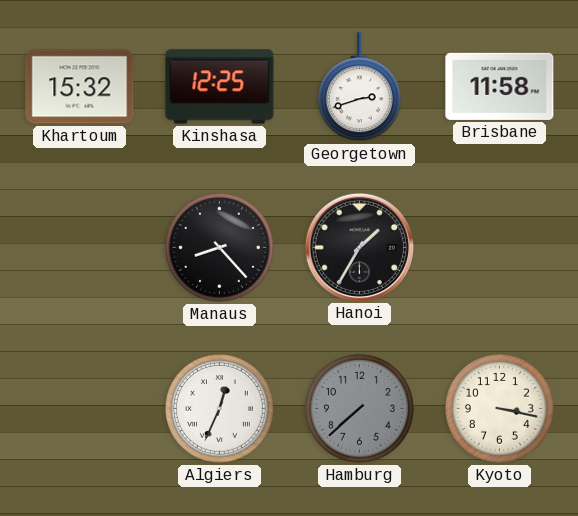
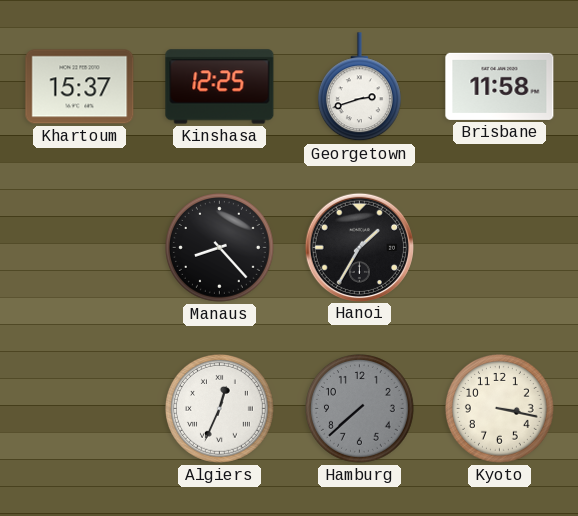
Khartoum: 15:32 -> 15:37 (80, 87)
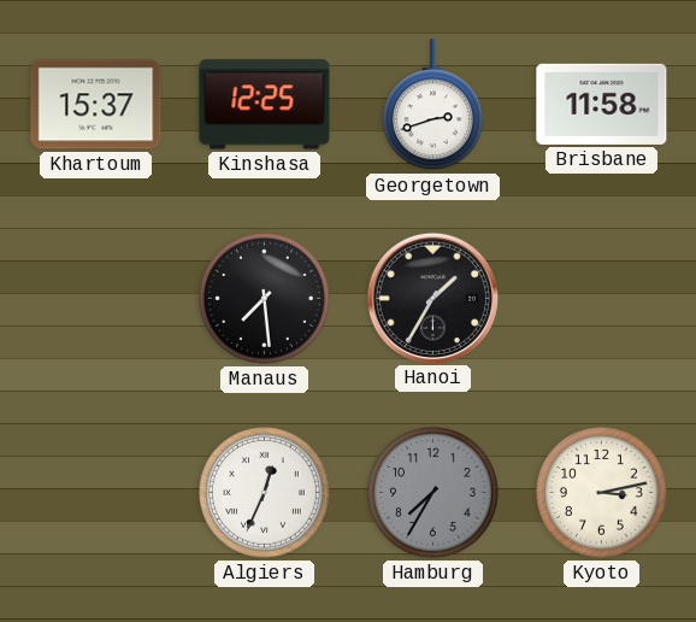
Manaus: 8:23 -> 7:29 (265, 299)
Hamburg: 7:38 -> 7:35 (433, 493)
Kyoto: 3:17 -> 3:13 (602, 493)
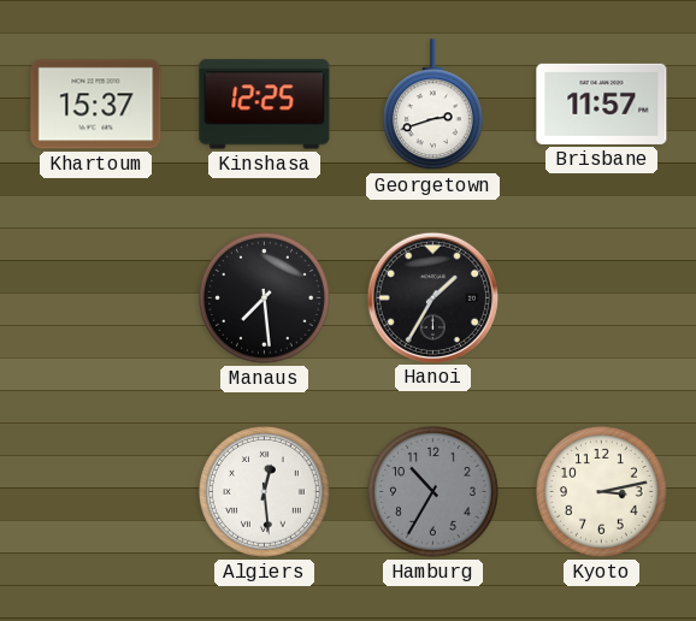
Brisbane: 11:58 -> 11:57 (602, 103)
Algiers: 12:34 -> 12:29 (265, 492)
Hamburg: 7:35 -> 10:35 (433, 492)
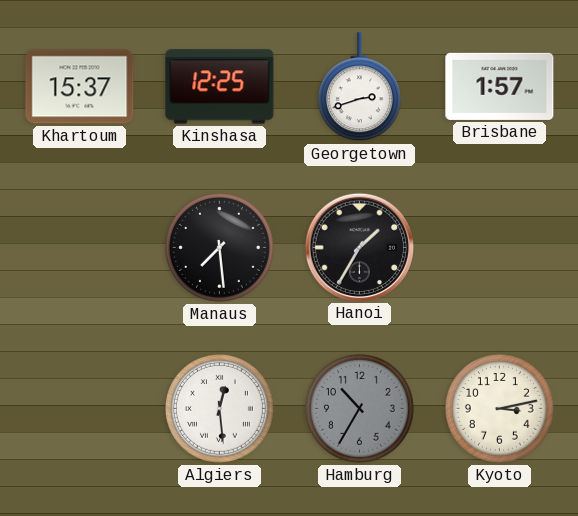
Brisbane: 11:57 -> 1:57 (500, 86)
